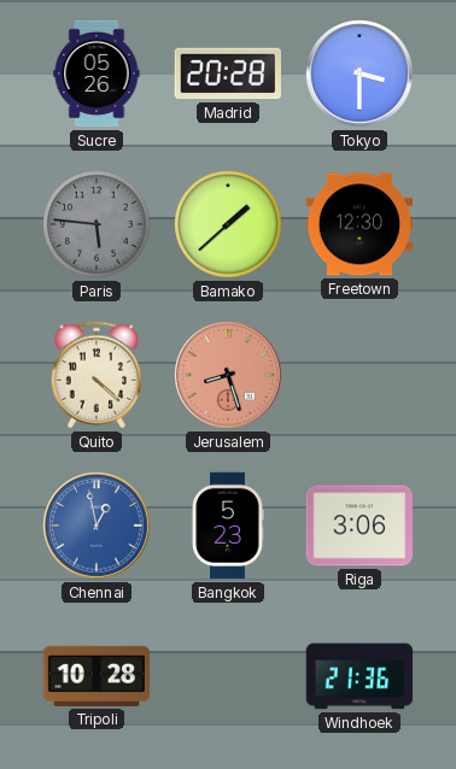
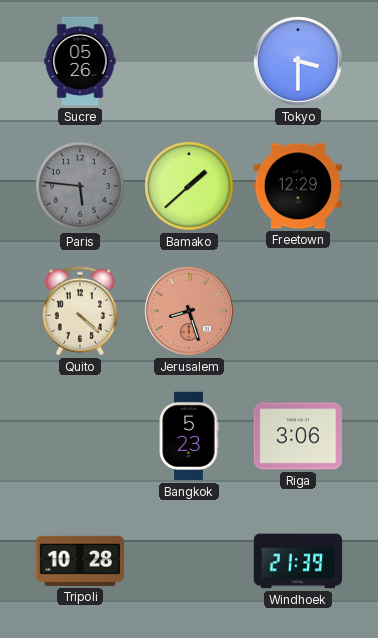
Madrid: 20:28 -> none (227, 74)
Freetown: 12:30 -> 12:29 (298, 186)
Chennai: 12:58 -> none (97, 526)
Windhoek: 21:36 -> 21:39 (298, 561)
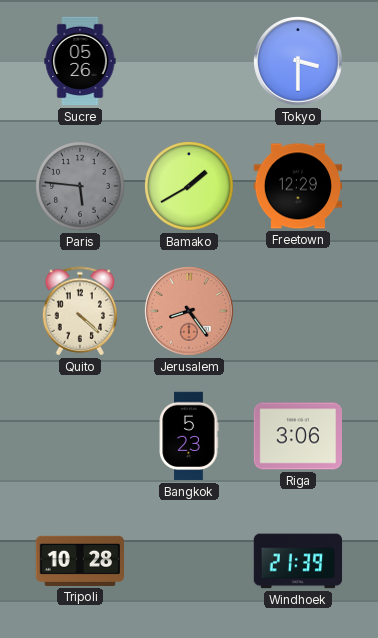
Bamako: 1:38 -> 1:40 (189, 186)
Jerusalem: 8:27 -> 8:24 (189, 311)
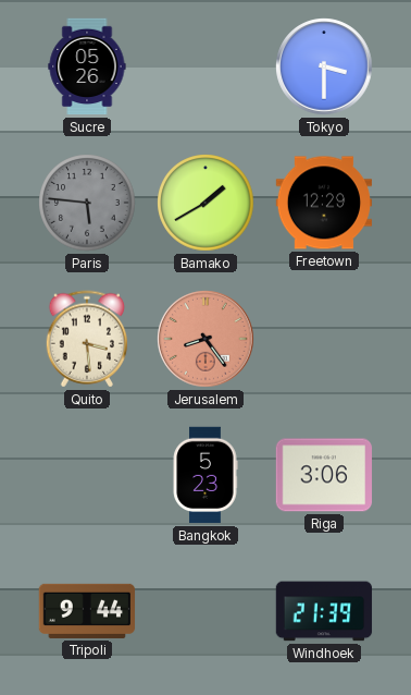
Quito: 4:22 -> 3:29 (87, 339)
Tripoli: 10:28 -> 9:44 (87, 611)
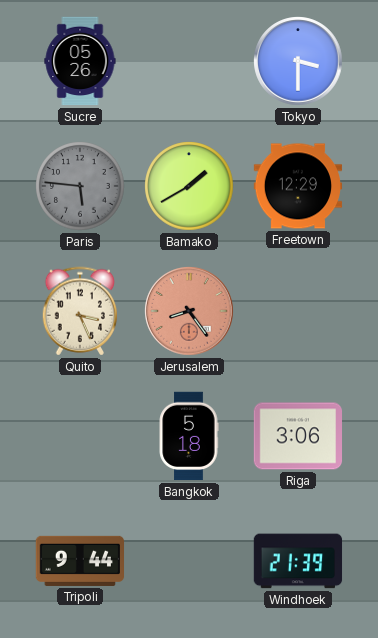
Quito: 3:29 -> 3:26 (80, 311)
Bangkok: 5:23 -> 5:18 (189, 436)
